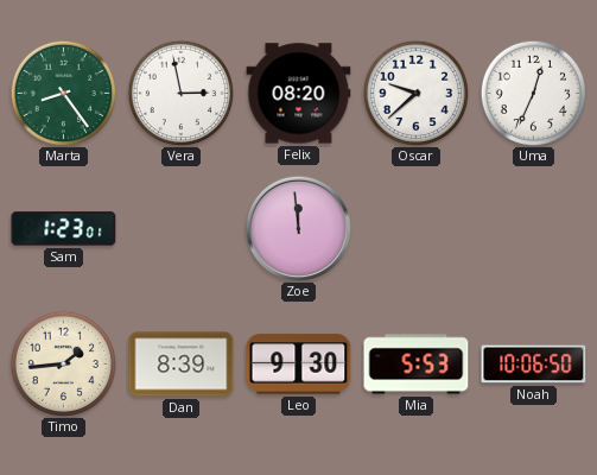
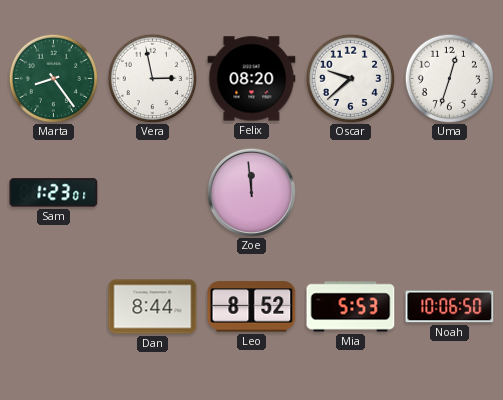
Uma: 12:34 -> 12:33 (449, 78)
Timo: 1:44 -> none (63, 363)
Dan: 8:39 -> 8:44 (153, 307)
Leo: 9:30 -> 8:52 (252, 307)
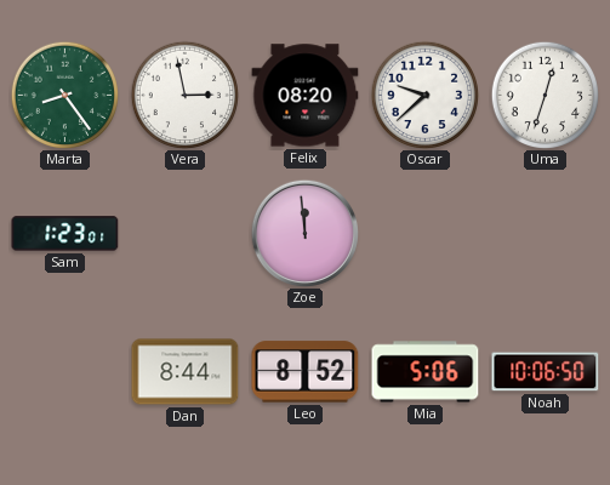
Mia: 5:53 -> 5:06 (426, 372)
